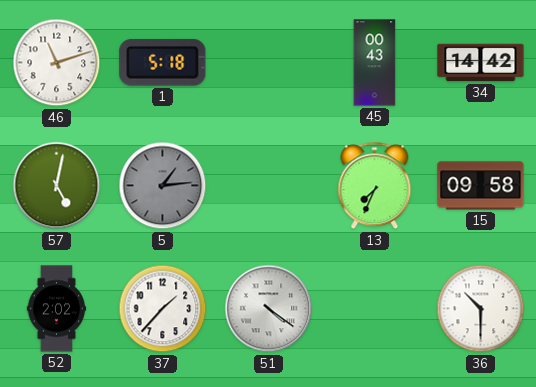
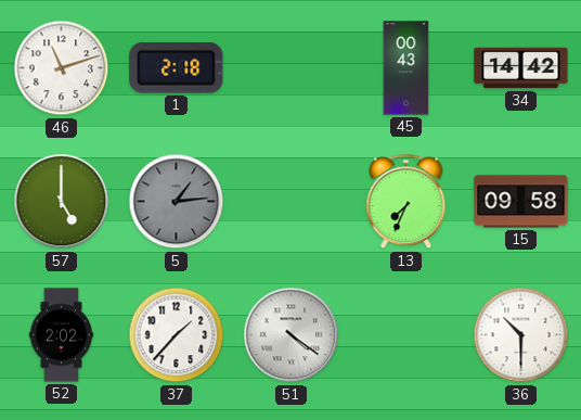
1: 5:18 -> 2:18 (177, 67)
57: 5:02 -> 5:00 (62, 202)
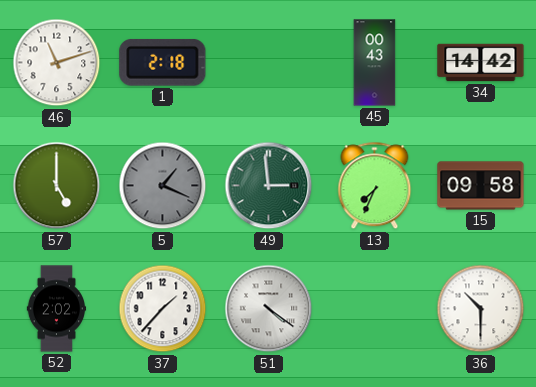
5: 1:14 -> 1:19 (163, 186)
49: none -> 2:59 (269, 186)
